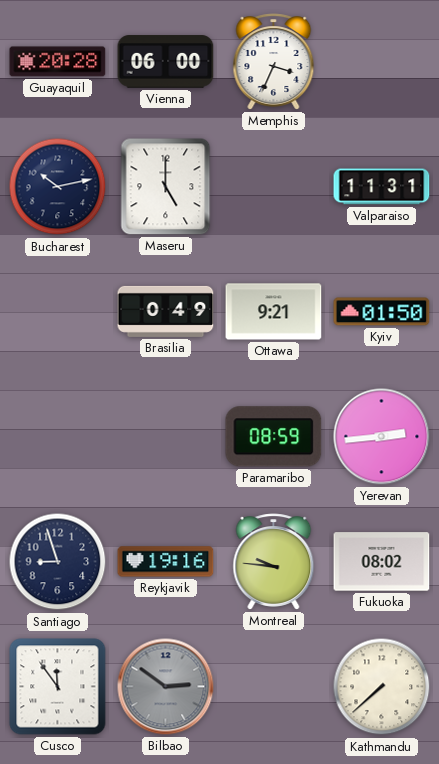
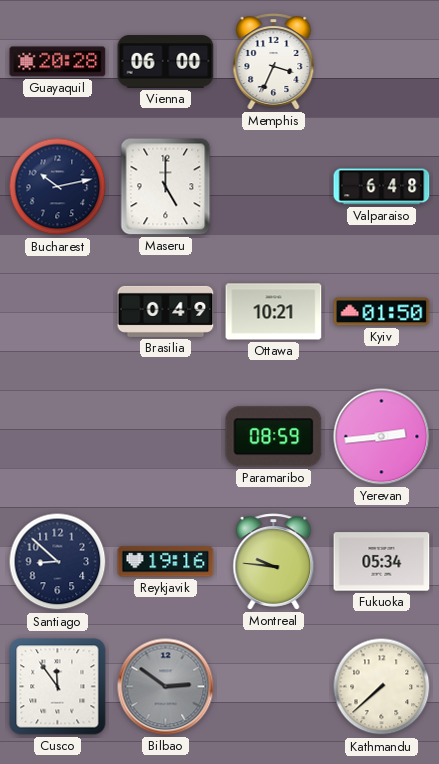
Valparaiso: 11:31 -> 6:48 (382, 187)
Ottawa: 9:21 -> 10:21 (274, 312)
Santiago: 8:57 -> 8:52 (58, 562)
Fukuoka: 08:02 -> 05:34 (382, 562)
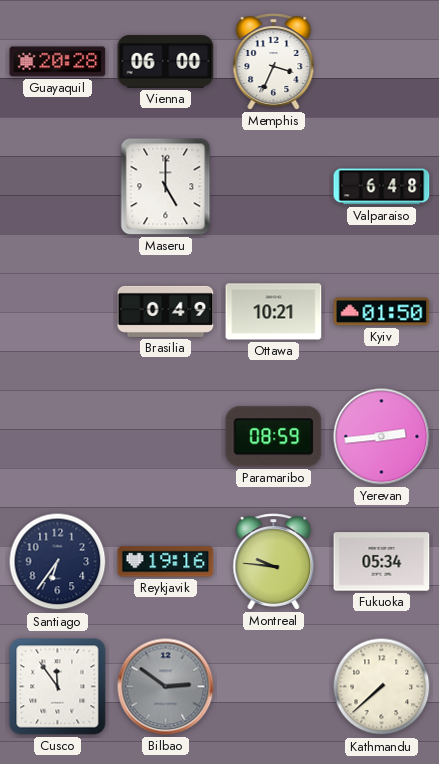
Bucharest: 10:13 -> none (58, 187)
Santiago: 8:52 -> 6:36 (58, 562)
